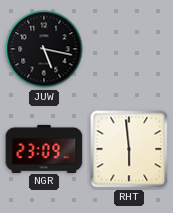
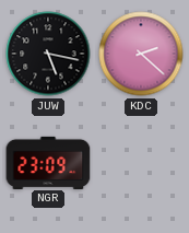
KDC: none -> 2:22 (141, 54)
RHT: 5:59 -> none (129, 149)
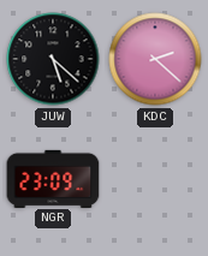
JUW: 5:17 -> 5:22 (53, 59)
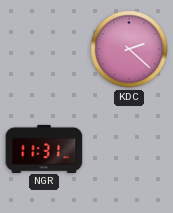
JUW: 5:22 -> none (53, 59)
NGR: 23:09 -> 11:31 (44, 148)
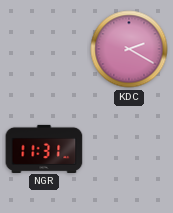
KDC: 2:22 -> 2:20 (129, 49)
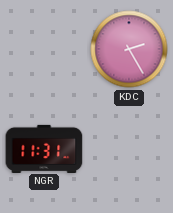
KDC: 2:20 -> 2:25 (129, 49)
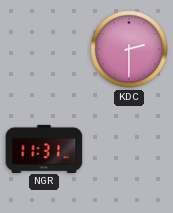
KDC: 2:25 -> 2:30 (129, 49)
